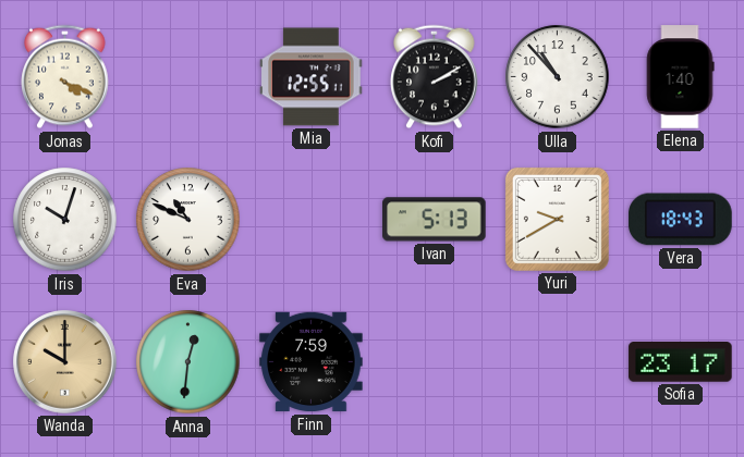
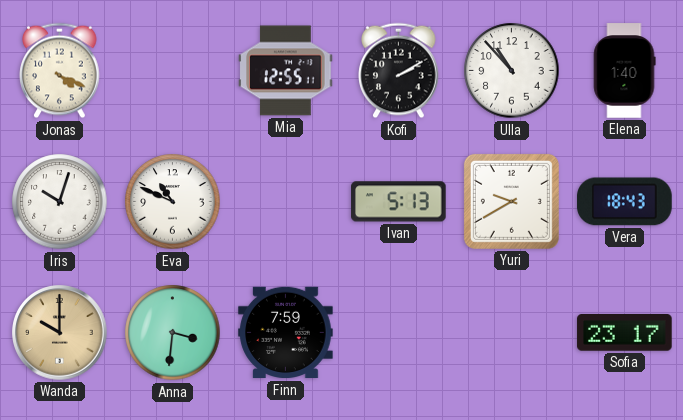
Anna: 12:31 -> 3:31 (173, 333)
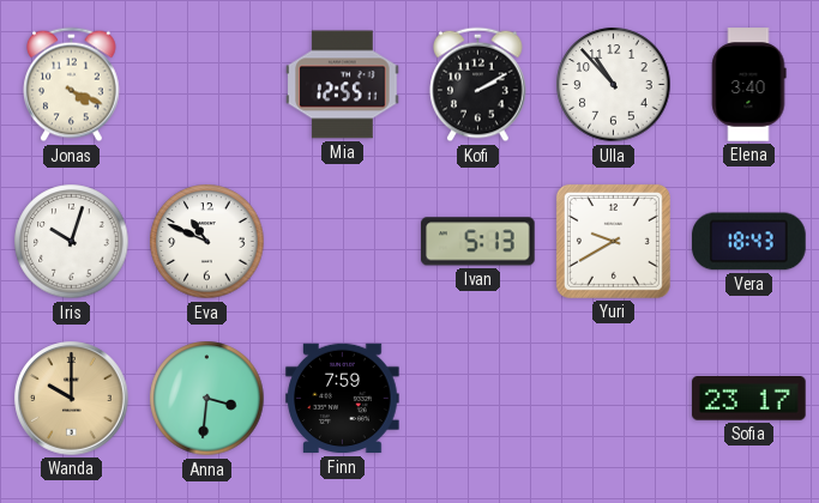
Elena: 1:40 -> 3:40 (749, 85)
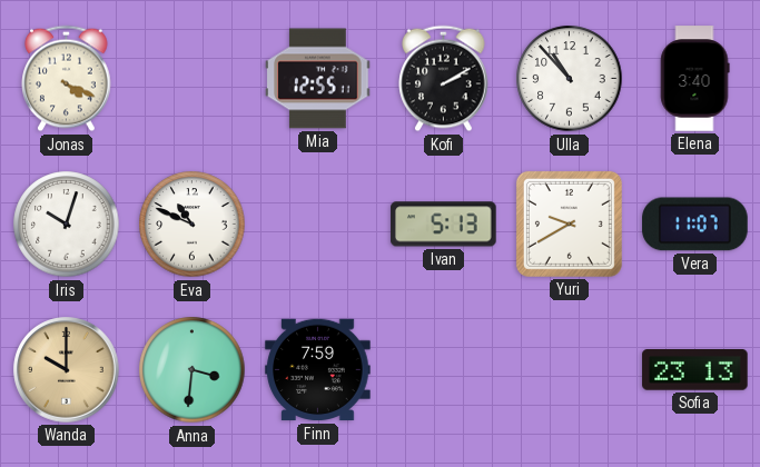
Vera: 18:43 -> 11:07 (695, 225)
Sofia: 23:17 -> 23:13 (695, 370)
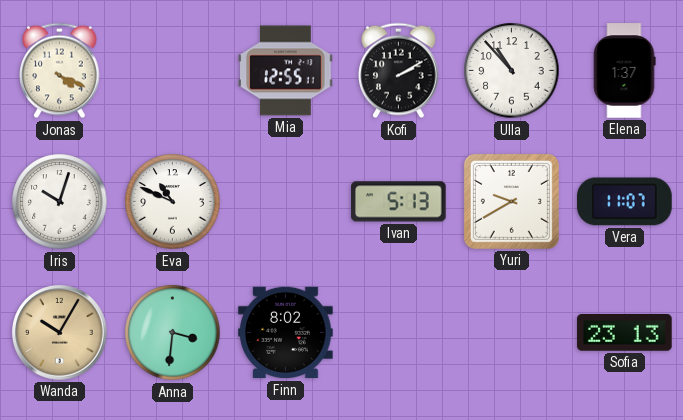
Elena: 3:40 -> 1:37 (625, 71)
Wanda: 10:00 -> 10:05 (60, 333)
Finn: 7:59 -> 8:02 (286, 333)
